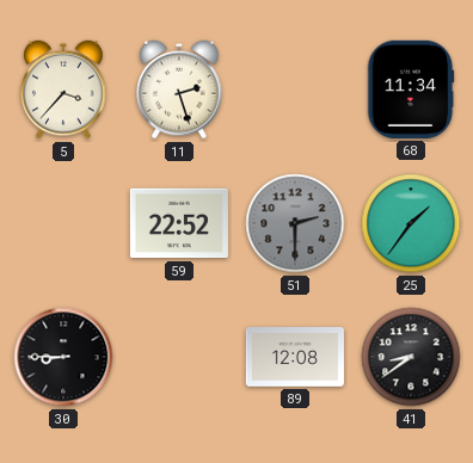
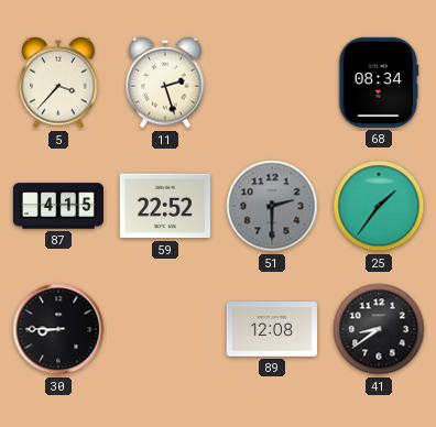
68: 11:34 -> 08:34 (379, 83)
87: none -> 4:15 (58, 206)
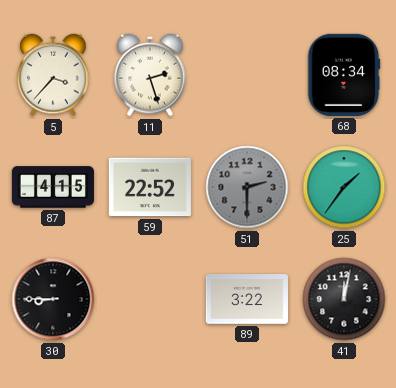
89: 12:08 -> 3:22 (247, 300)
41: 8:39 -> 12:02 (344, 299)
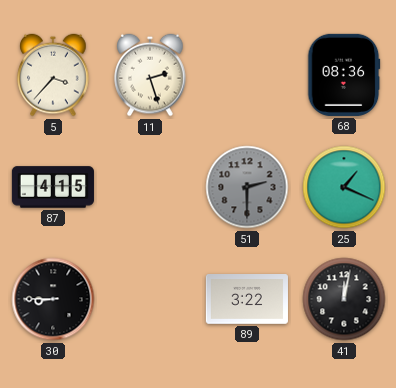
68: 08:34 -> 08:36 (344, 75)
59: 22:52 -> none (150, 187)
25: 1:36 -> 1:19 (344, 187)
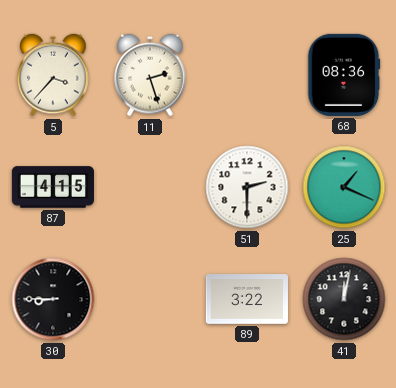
51 dial: grey -> white (247, 187)
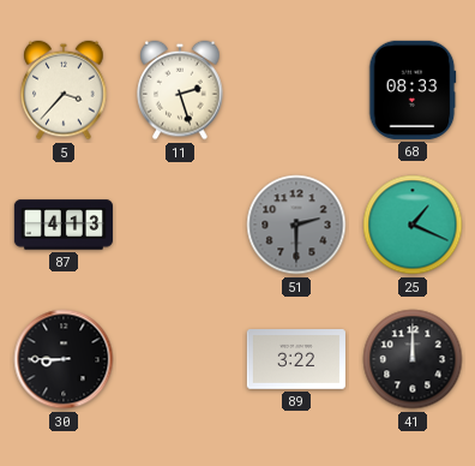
68: 08:36 -> 08:33 (413, 90)
87: 4:15 -> 4:13 (64, 225)
51 dial: white -> grey (296, 225)
41: 12:02 -> 12:00 (413, 359)
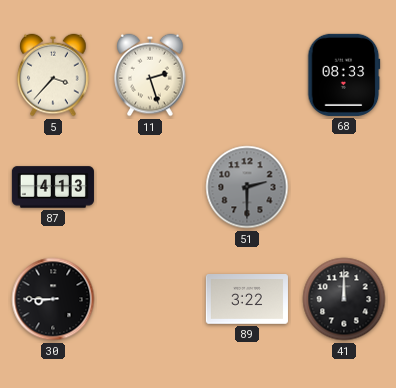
25: 1:19 -> none (413, 225)
